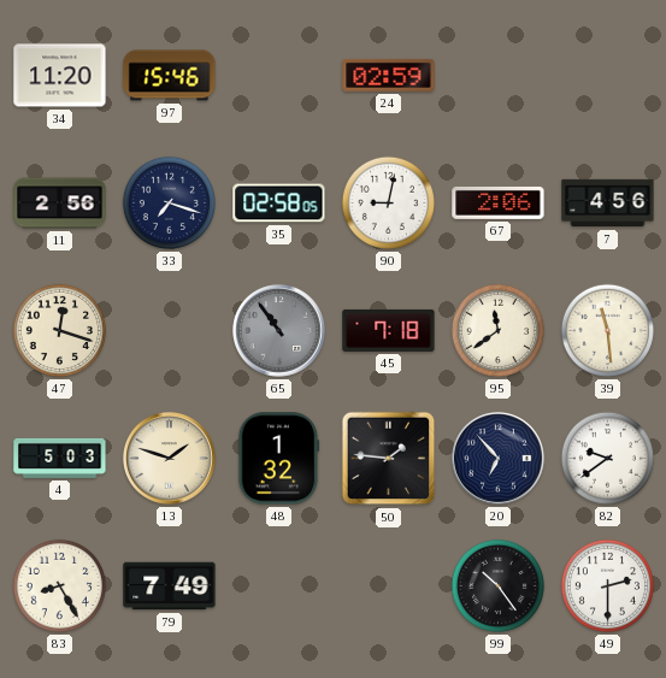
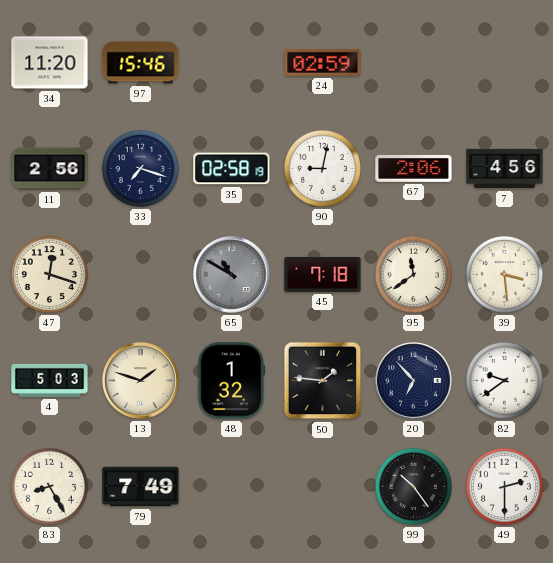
35: 02:58:05 -> 02:58:19 (232, 169)
65: 10:54 -> 10:50 (232, 275)
39: 11:29 -> 3:29 (504, 274)
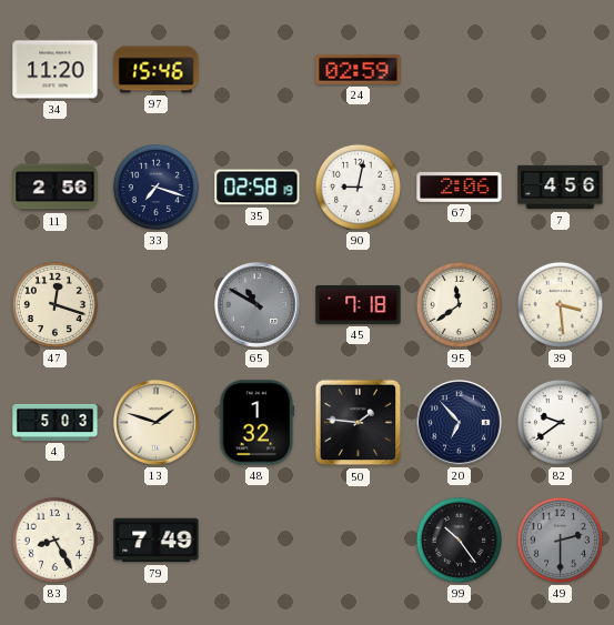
49 dial: white -> grey (560, 540)
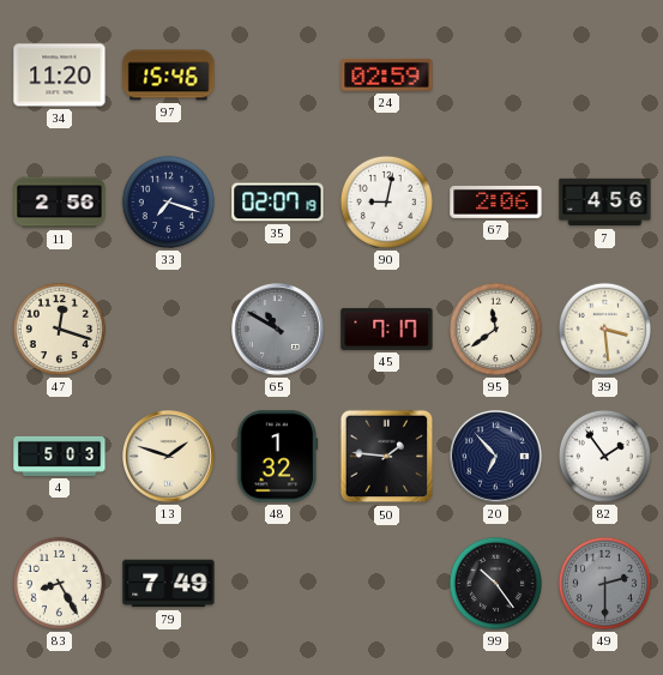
35: 02:58 -> 02:07 (278, 203)
45: 7:18 -> 7:17 (387, 329)
82: 9:39 -> 1:54 (604, 456)
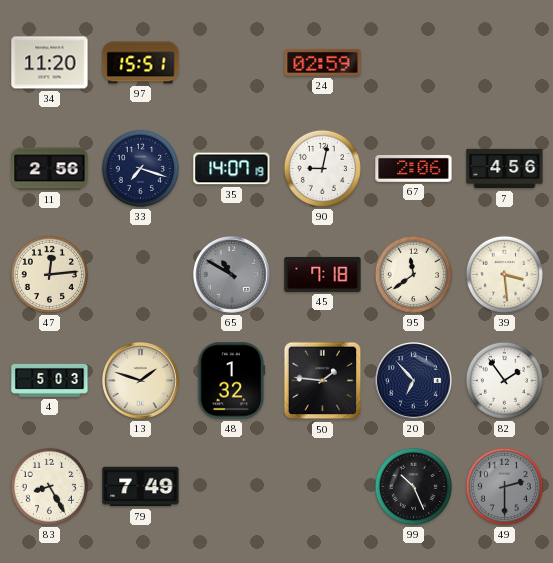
97: 15:46 -> 15:51 (141, 63)
35: 02:07 -> 14:07 (232, 169)
47: 12:18 -> 12:14 (49, 274)
45: 7:17 -> 7:18 (323, 274)
99: 10:24 -> 10:26 (413, 486)
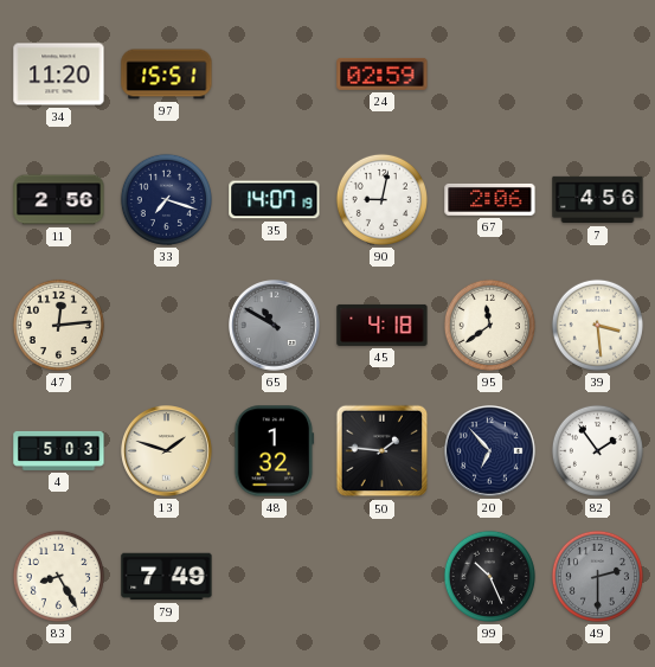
45: 7:18 -> 4:18 (383, 325)
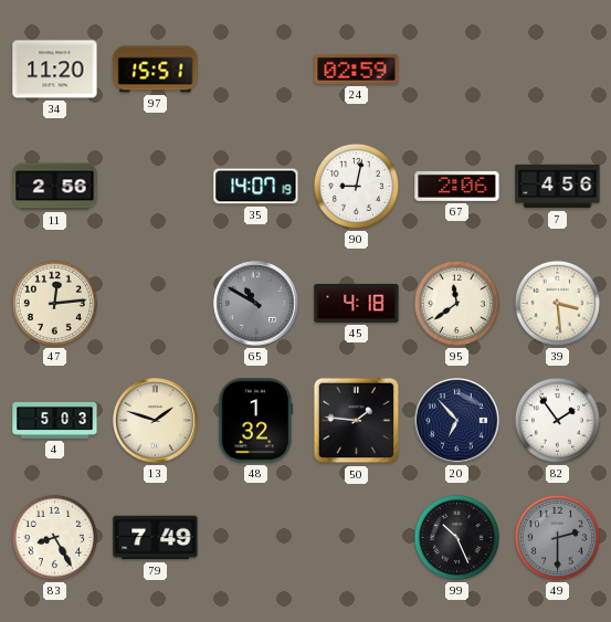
33: 7:18 -> none (166, 199)
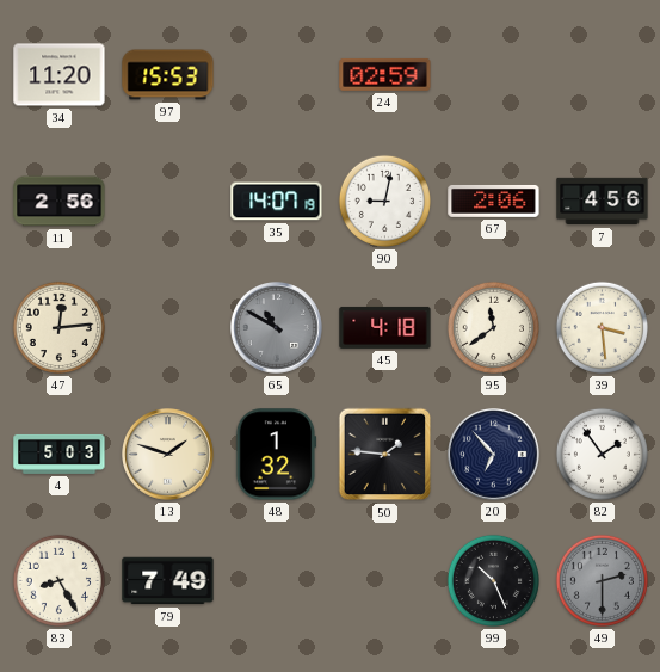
97: 15:51 -> 15:53 (168, 75)
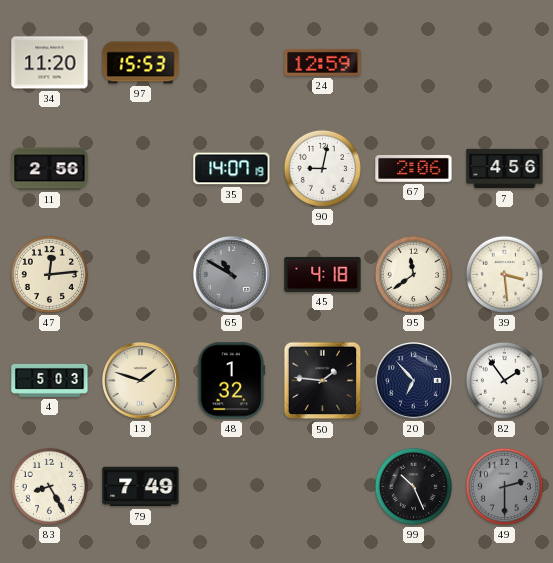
24: 02:59 -> 12:59 (323, 62)
